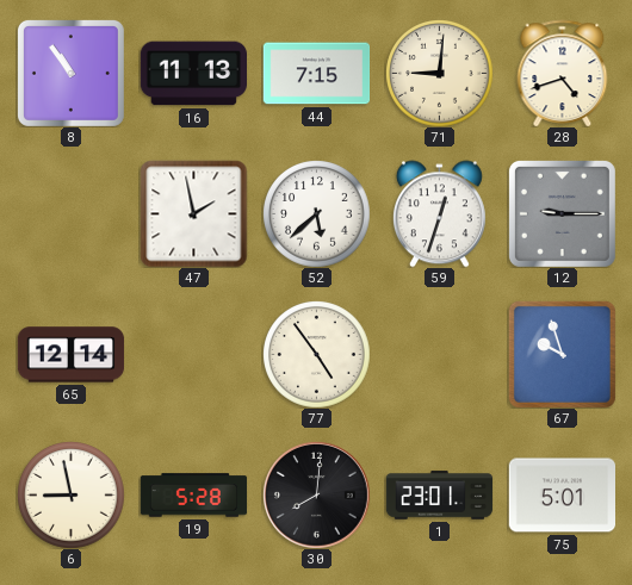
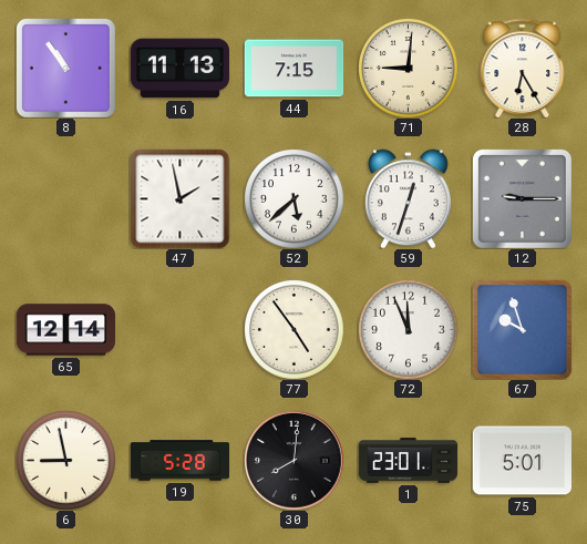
28: 4:42 -> 6:25 (523, 68)
72: none -> 11:56 (409, 330)
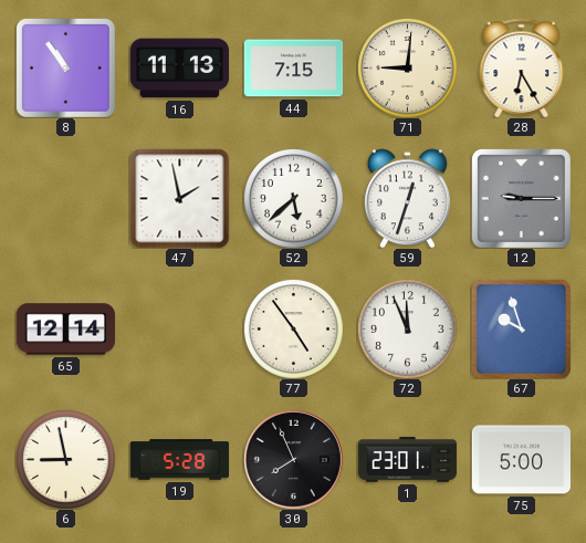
30: 8:01 -> 7:56 (294, 460)
75: 5:01 -> 5:00 (521, 460)
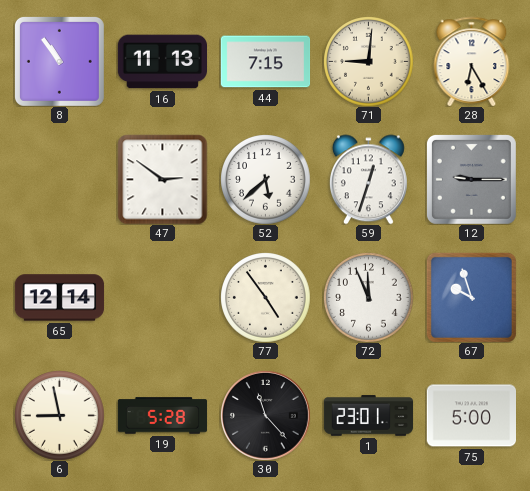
47: 1:58 -> 2:51 (162, 179)
30: 7:56 -> 11:23 (266, 416)
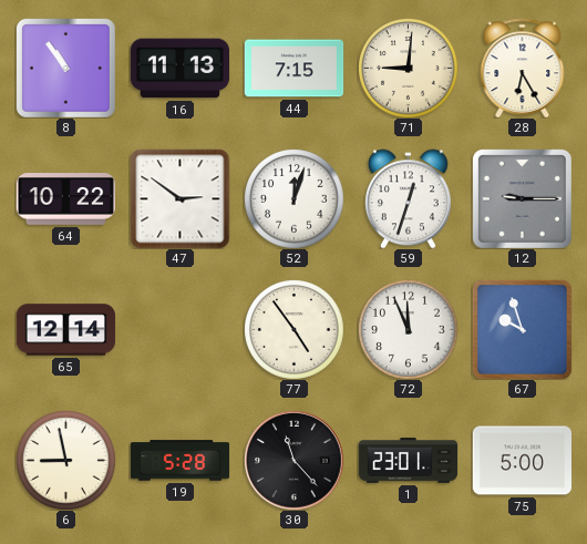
64: none -> 10:22 (65, 199)
52: 5:38 -> 12:03 (295, 199)
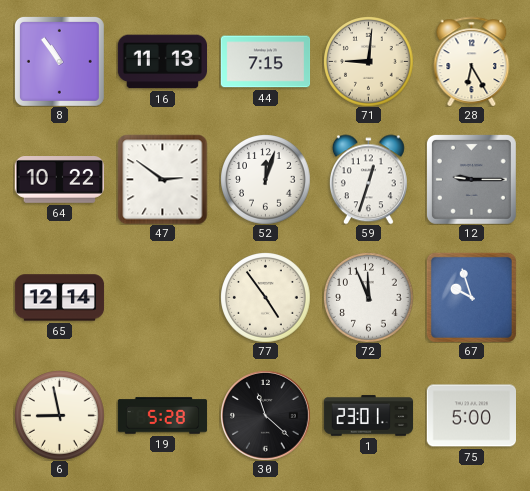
30: 11:23 -> 11:22 (266, 416)
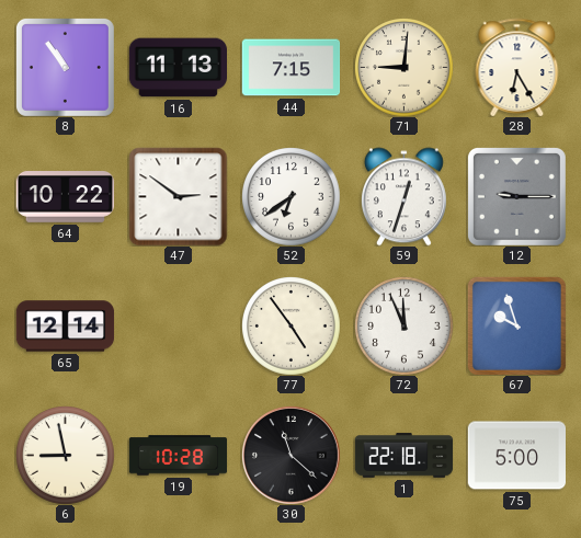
52: 12:03 -> 6:39 (292, 197)
19: 5:28 -> 10:28 (178, 456)
1: 23:01 -> 22:18 (403, 456)
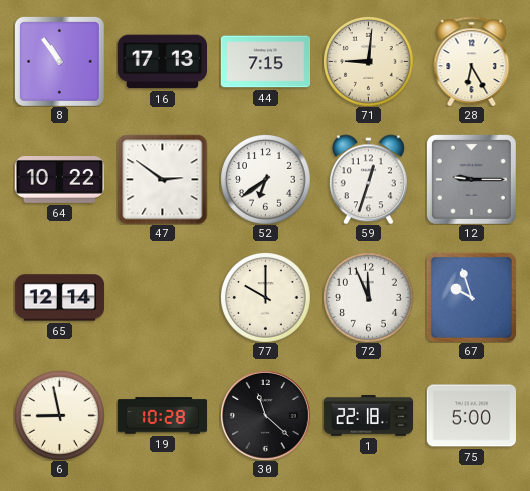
16: 11:13 -> 17:13 (162, 62)
77: 4:54 -> 10:00 (266, 298)
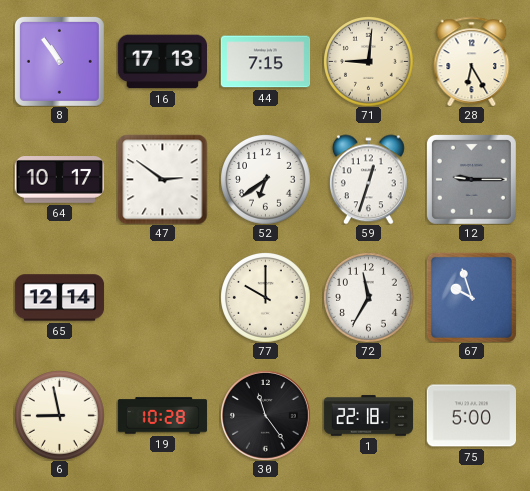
64: 10:22 -> 10:17 (59, 180)
72: 11:56 -> 11:35 (369, 298)
30: 11:22 -> 11:24 (266, 416)
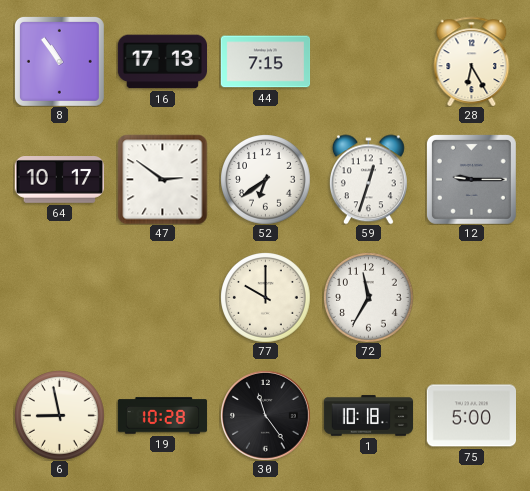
71: 9:01 -> none (369, 62)
65: 12:14 -> none (59, 298)
67: 9:57 -> none (471, 297)
1: 22:18 -> 10:18 (368, 416)
